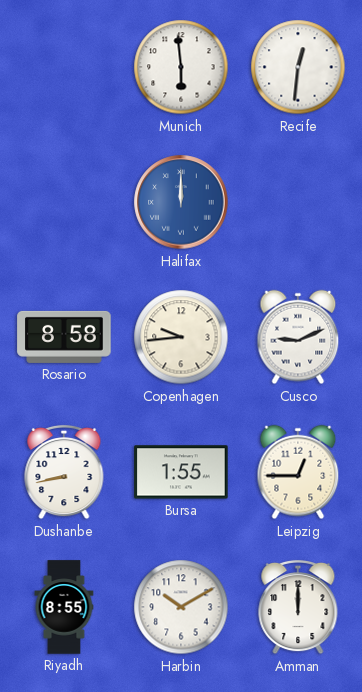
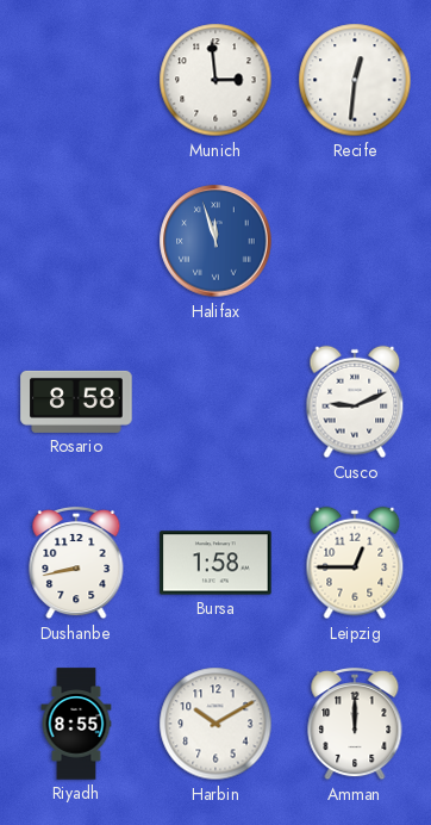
Munich: 5:59 -> 2:59 (215, 80)
Halifax: 12:00 -> 11:57 (215, 241)
Copenhagen: 9:44 -> none (181, 337)
Bursa: 1:55 -> 1:58 (215, 563)
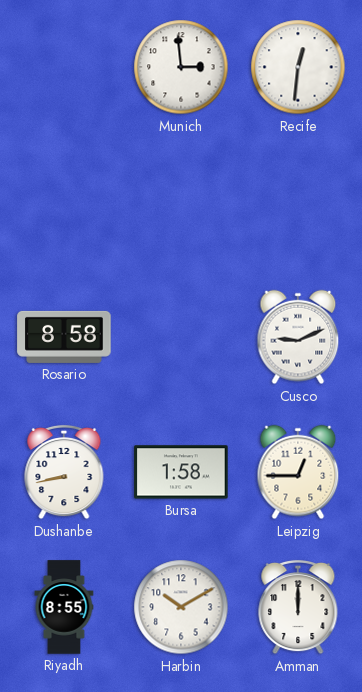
Halifax: 11:57 -> none (215, 241)
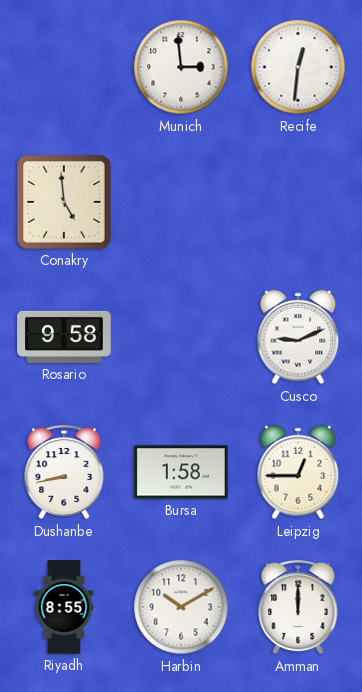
Conakry: none -> 4:59 (64, 202)
Rosario: 8:58 -> 9:58 (64, 337)
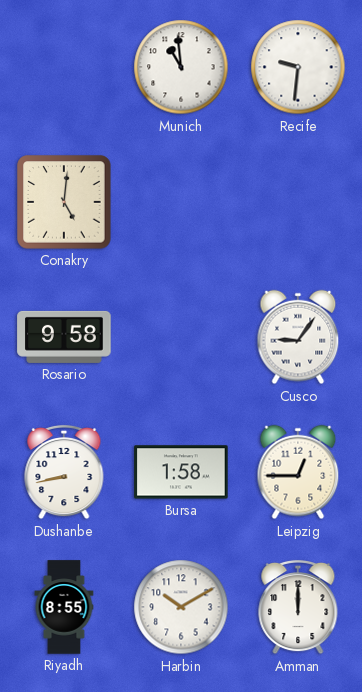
Munich: 2:59 -> 10:59 (181, 67)
Recife: 12:31 -> 9:31 (298, 67)
Conakry: 4:59 -> 5:01 (64, 202)
Cusco: 9:11 -> 9:06 (298, 337)
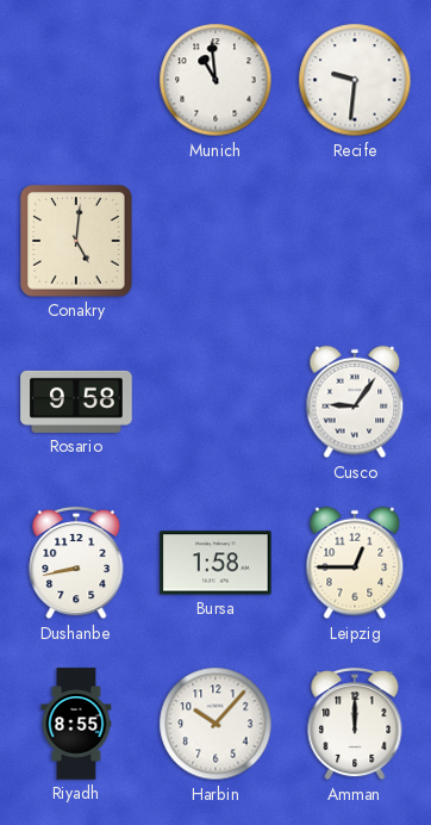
Harbin: 10:10 -> 10:07 (215, 724)
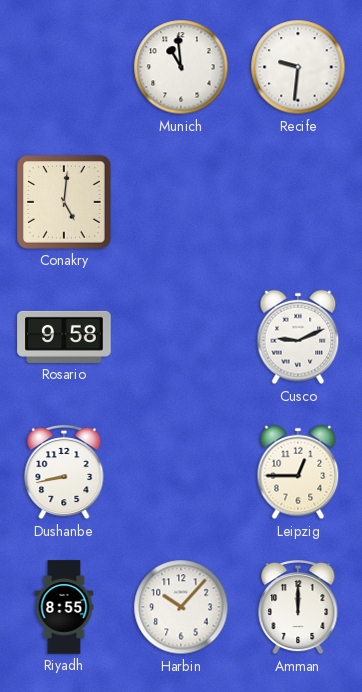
Cusco: 9:06 -> 9:11 (298, 337)
Bursa: 1:58 -> none (215, 563)
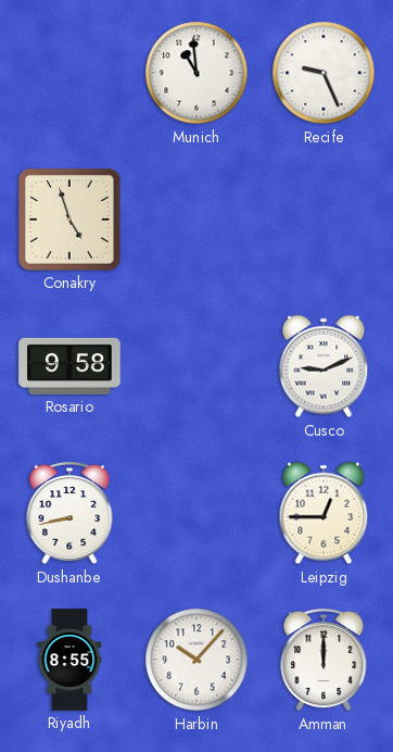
Recife: 9:31 -> 9:26 (324, 73)
Conakry: 5:01 -> 4:57 (69, 220)
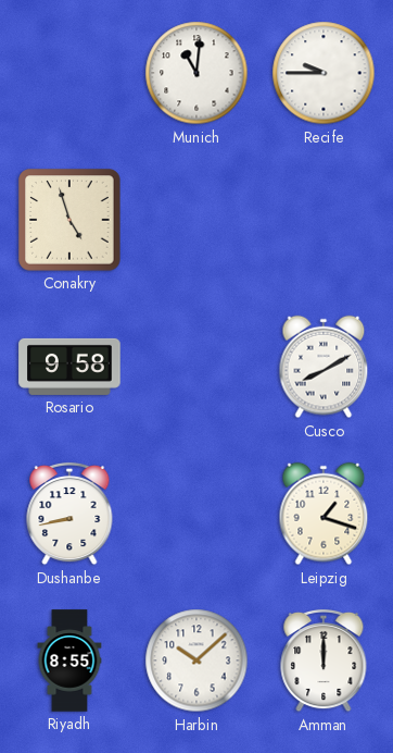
Munich: 10:59 -> 11:01 (196, 73)
Recife: 9:26 -> 9:45 (324, 73)
Cusco: 9:11 -> 8:10 (324, 367)
Leipzig: 12:45 -> 1:18 (324, 514)
Harbin: 10:07 -> 10:08 (196, 661)
